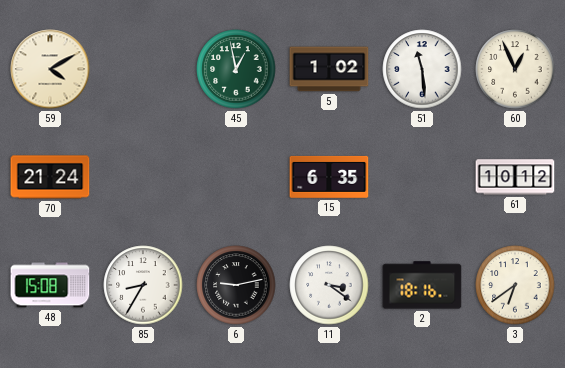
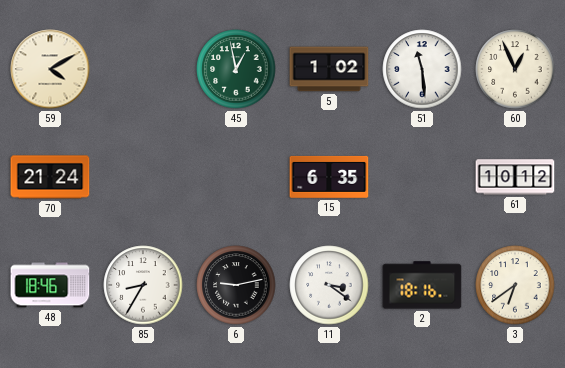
48: 15:08 -> 18:46 (50, 285)
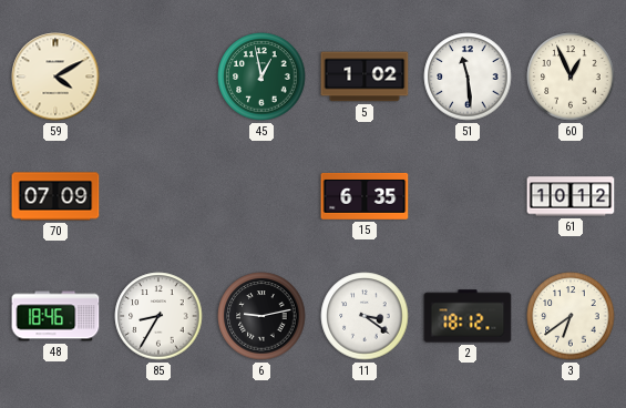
70: 21:24 -> 07:09 (55, 196)
2: 18:16 -> 18:12 (468, 316)
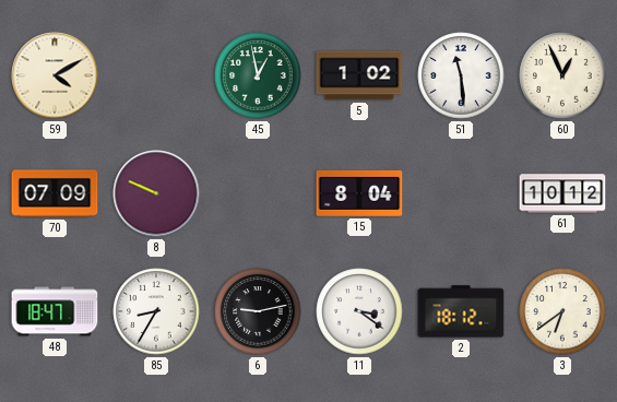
8: none -> 9:49 (156, 193)
15: 6:35 -> 8:04 (359, 193)
48: 18:46 -> 18:47 (55, 311)
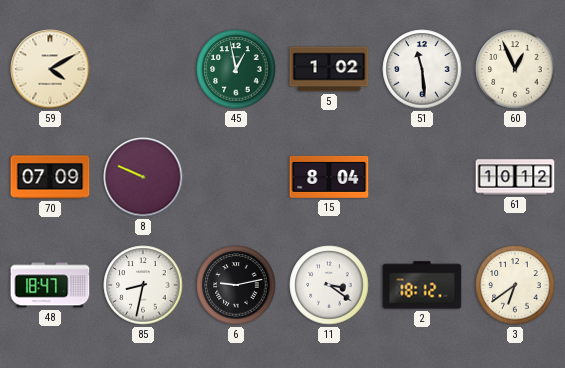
85: 8:35 -> 8:32 (143, 285)
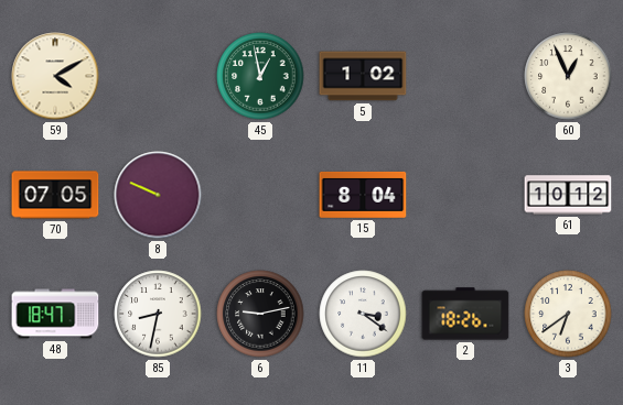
51: 11:29 -> none (422, 69)
70: 07:09 -> 07:05 (55, 195)
2: 18:12 -> 18:26 (465, 314)
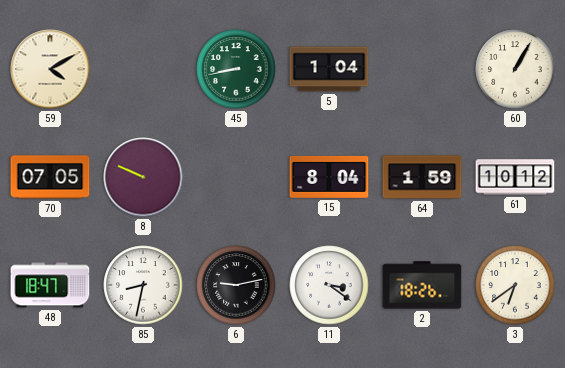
45: 12:58 -> 8:43 (236, 69)
5: 1:02 -> 1:04 (329, 69)
60: 12:56 -> 1:05 (515, 69)
64: none -> 1:59 (422, 177)
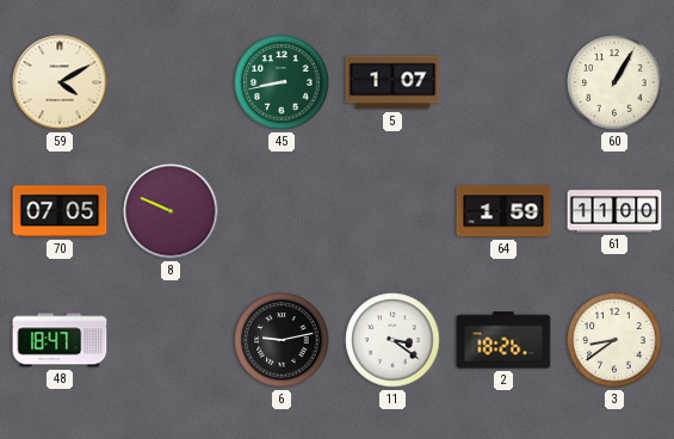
5: 1:04 -> 1:07 (392, 82)
15: 8:04 -> none (329, 177)
61: 10:12 -> 11:00 (614, 211)
85: 8:32 -> none (143, 285)
3: 6:39 -> 8:39 (614, 340)
